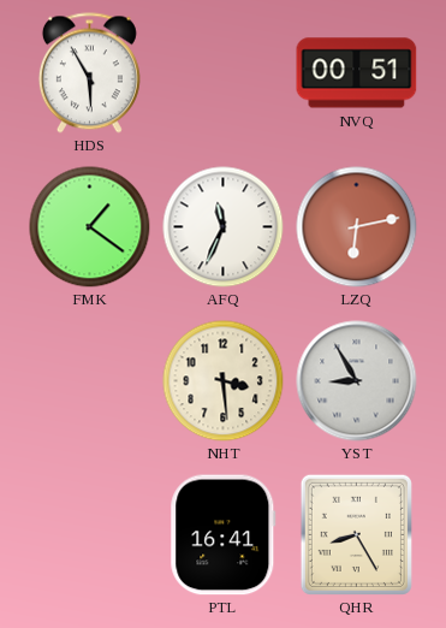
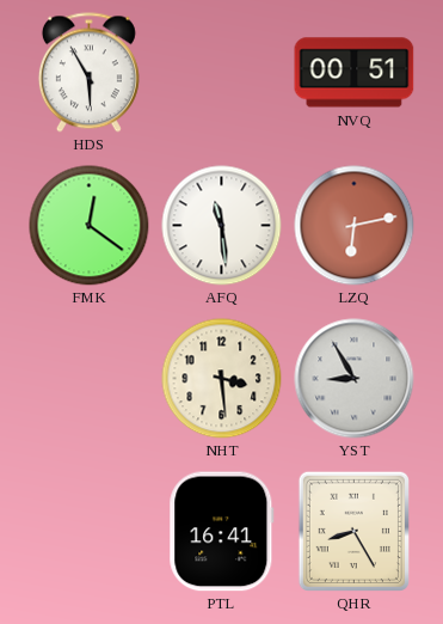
FMK: 1:21 -> 12:21 (90, 226)
AFQ: 11:34 -> 11:29 (222, 226)
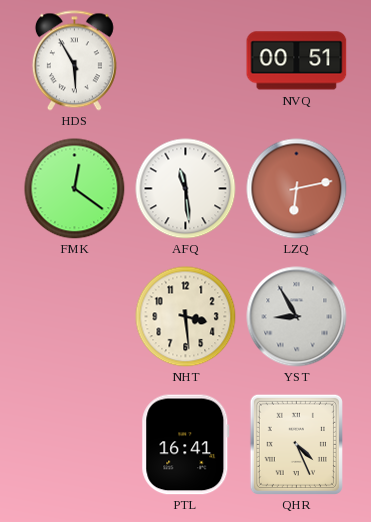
QHR: 8:25 -> 4:26 (296, 444)
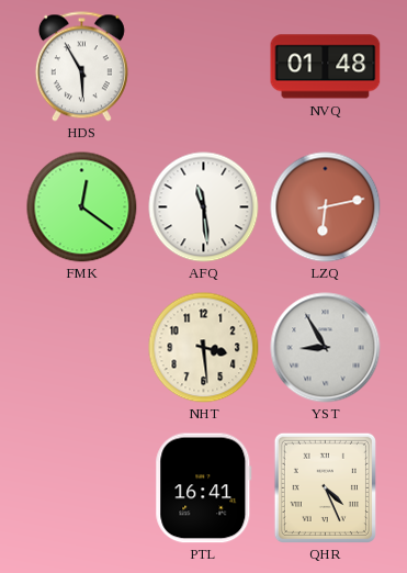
NVQ: 00:51 -> 01:48 (326, 67)
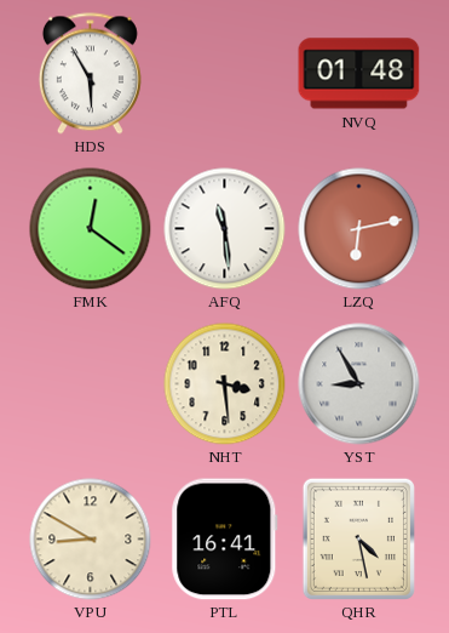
VPU: none -> 8:50 (91, 540)
QHR: 4:26 -> 4:28 (358, 538)
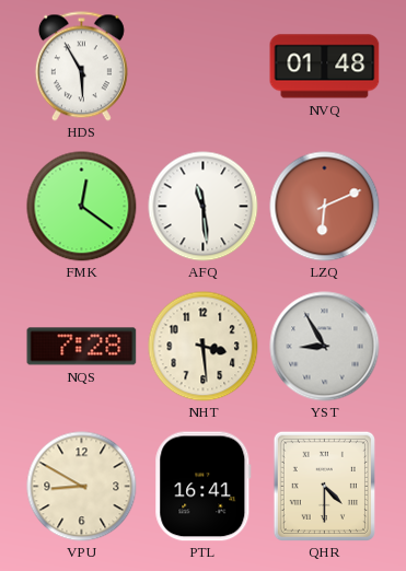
LZQ: 6:13 -> 6:11 (325, 207)
NQS: none -> 7:28 (82, 347)
QHR: 4:28 -> 4:30 (324, 486)
